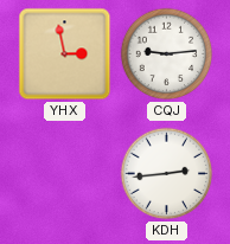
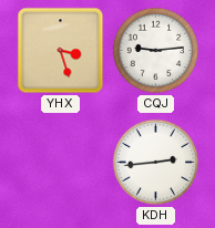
YHX: 2:58 -> 3:27 (61, 51)
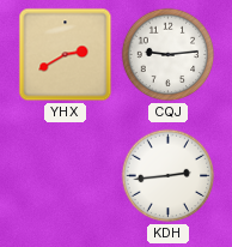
YHX: 3:27 -> 2:40 (66, 55)
